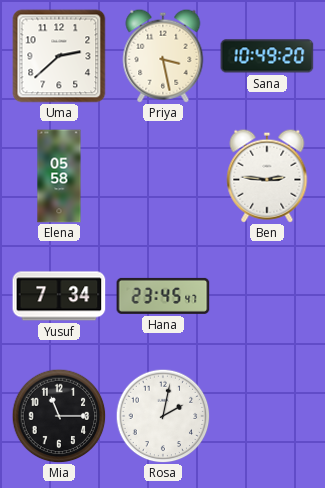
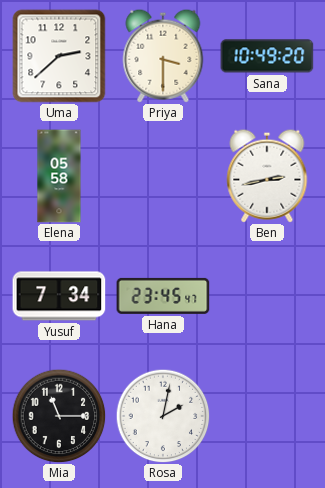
Priya: 3:28 -> 3:30 (163, 56)
Ben: 2:46 -> 2:43 (267, 176)
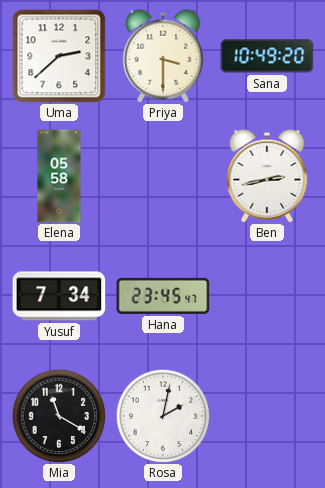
Mia: 11:15 -> 11:20 (59, 416)
